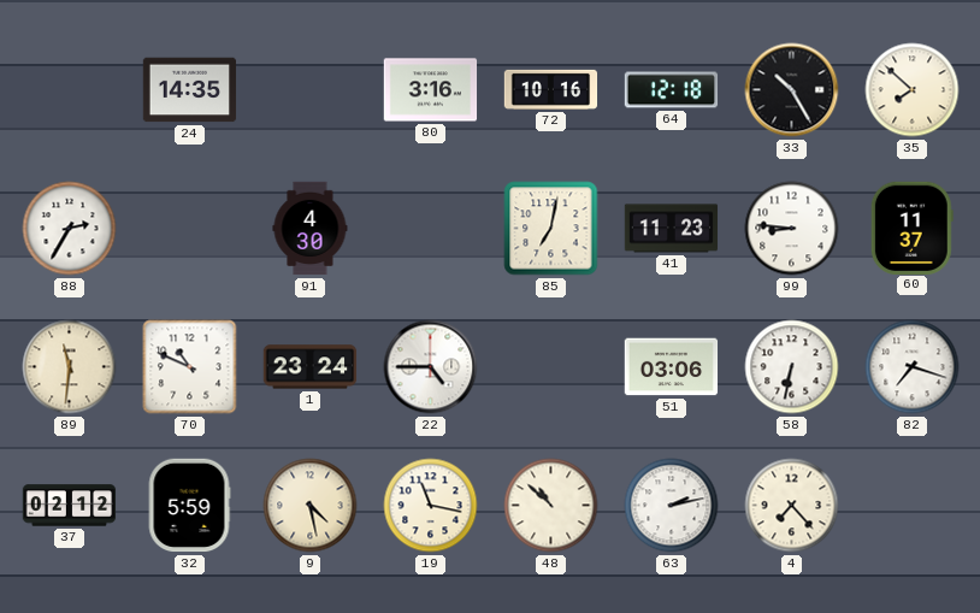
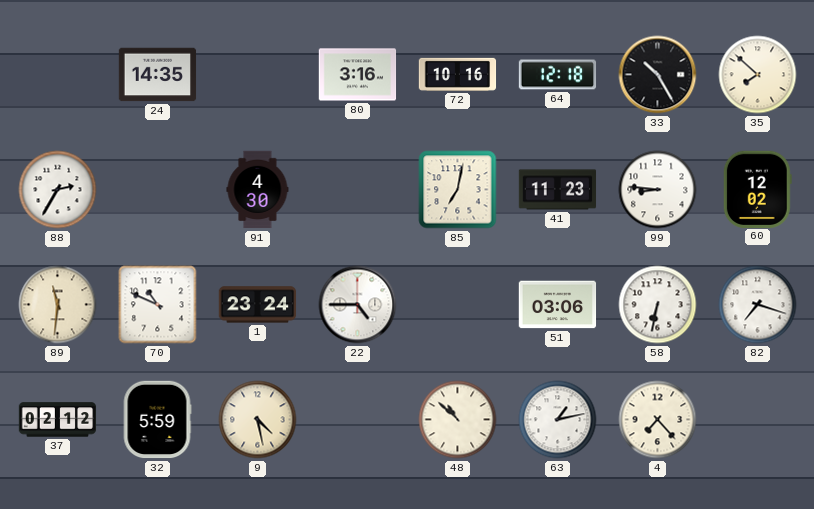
60: 11:37 -> 12:02 (757, 189)
19: 11:17 -> none (431, 506)
63: 2:13 -> 1:13 (558, 420)
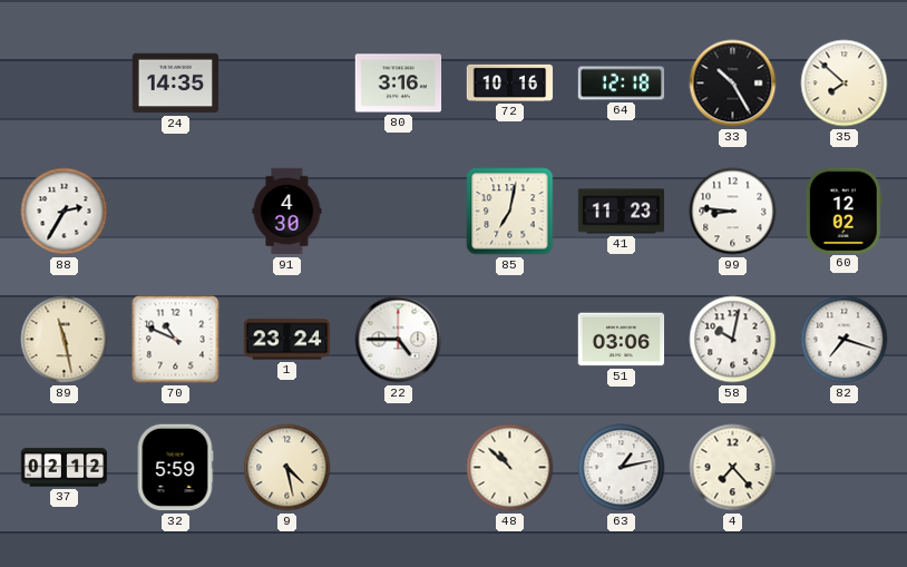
89: 11:31 -> 11:28 (65, 340)
58: 6:32 -> 10:02 (733, 340)
